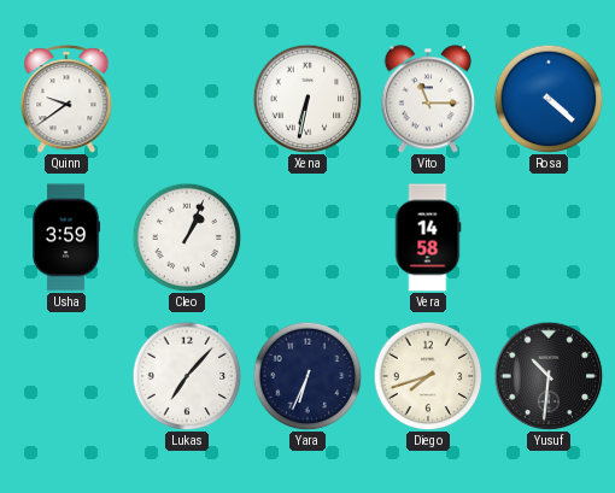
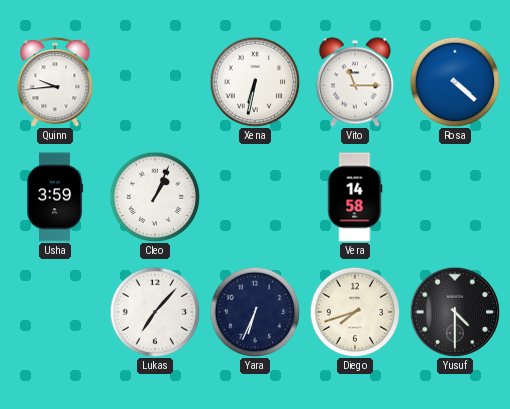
Quinn: 9:39 -> 9:44 (55, 82)
Yusuf: 10:31 -> 4:30 (455, 312)
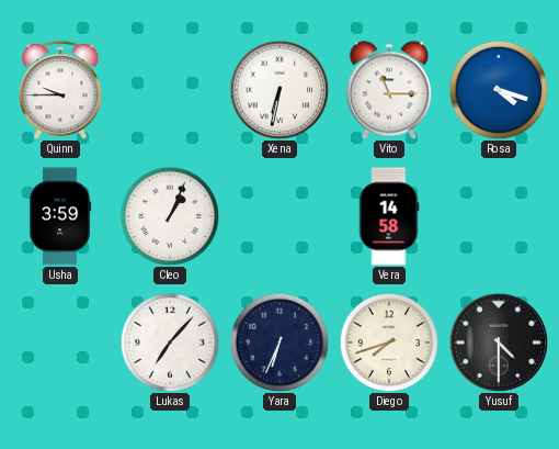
Quinn: 9:44 -> 9:45 (60, 90)
Rosa: 4:22 -> 4:18 (499, 90)
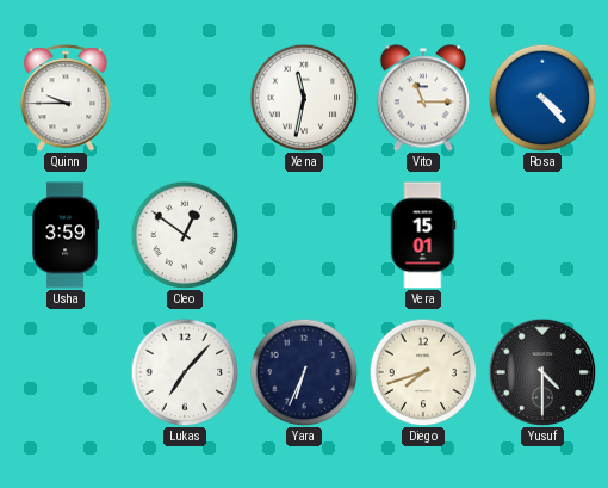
Xena: 6:32 -> 11:32 (304, 98)
Rosa: 4:18 -> 4:23 (542, 98)
Cleo: 1:04 -> 12:51 (185, 235)
Vera: 14:58 -> 15:01 (423, 235)
